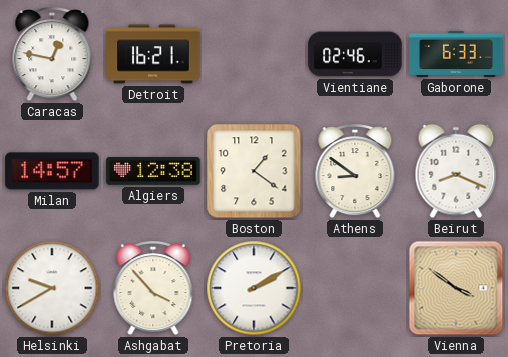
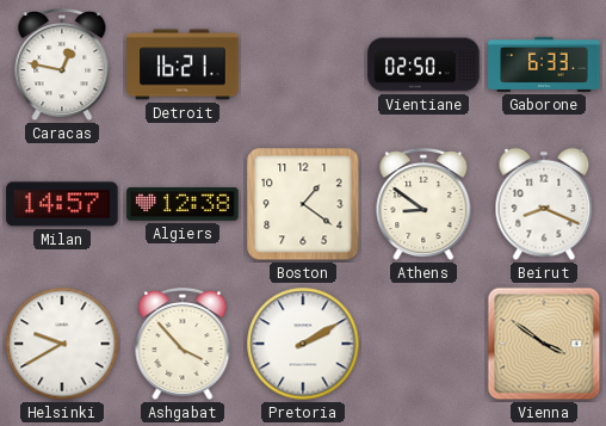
Vientiane: 02:46 -> 02:50 (423, 64)
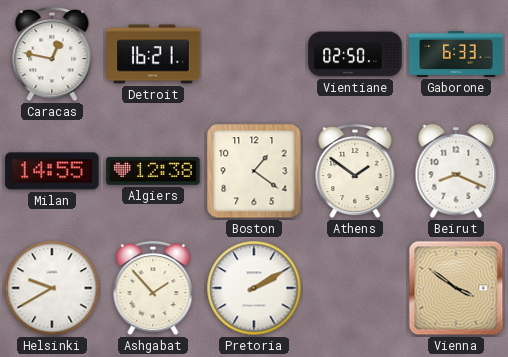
Milan: 14:57 -> 14:55 (52, 171)
Athens: 8:51 -> 1:51 (355, 172)
Ashgabat: 3:53 -> 1:53 (153, 289)
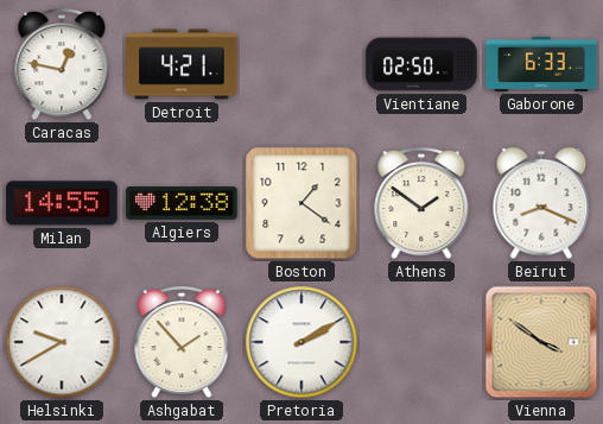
Detroit: 16:21 -> 4:21 (182, 64)
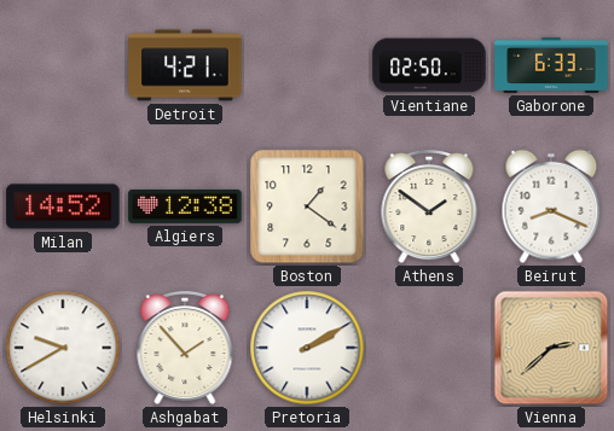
Caracas: 12:47 -> none (62, 65)
Milan: 14:55 -> 14:52 (63, 206)
Vienna: 3:51 -> 2:38 (551, 348)
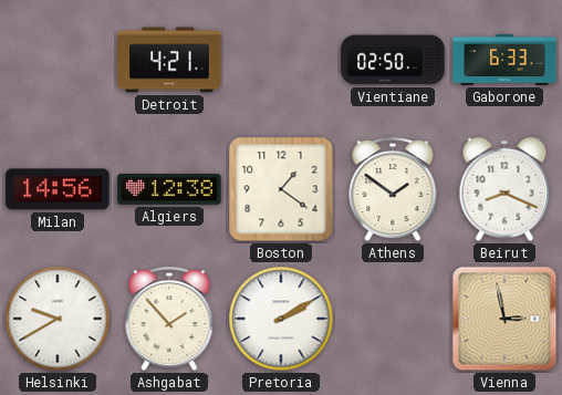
Milan: 14:52 -> 14:56 (58, 189)
Vienna: 2:38 -> 2:58 (504, 319)
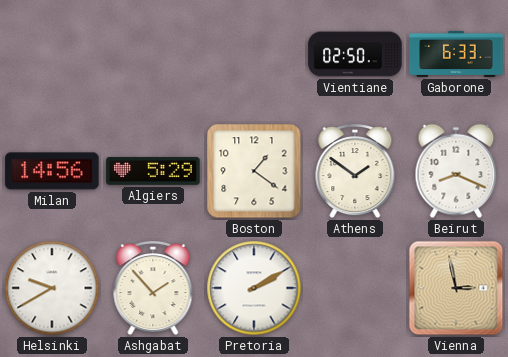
Detroit: 4:21 -> none (169, 60)
Algiers: 12:38 -> 5:29 (153, 171)
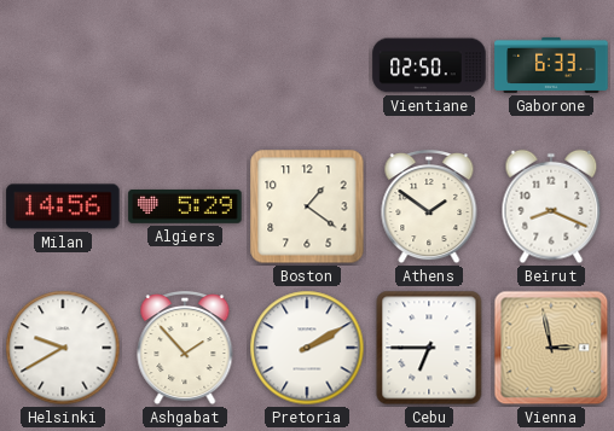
Cebu: none -> 6:45 (429, 348)
